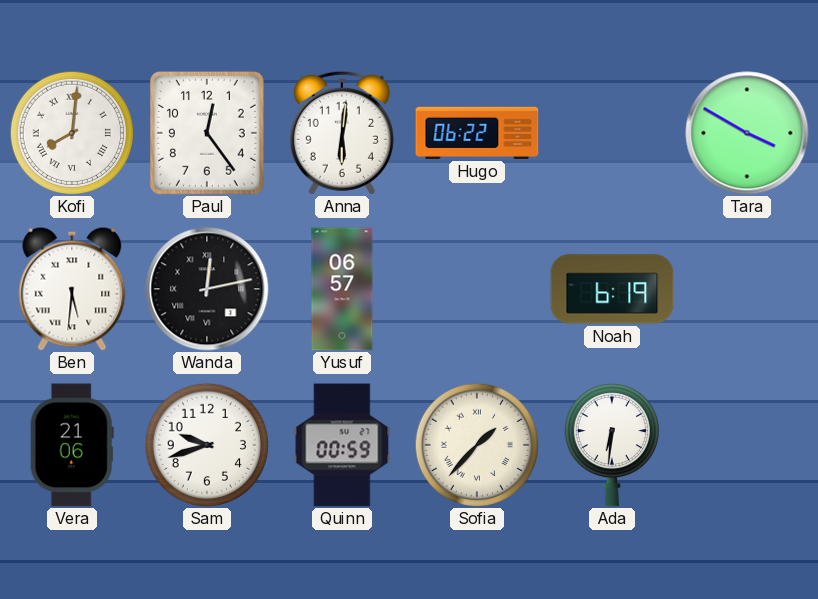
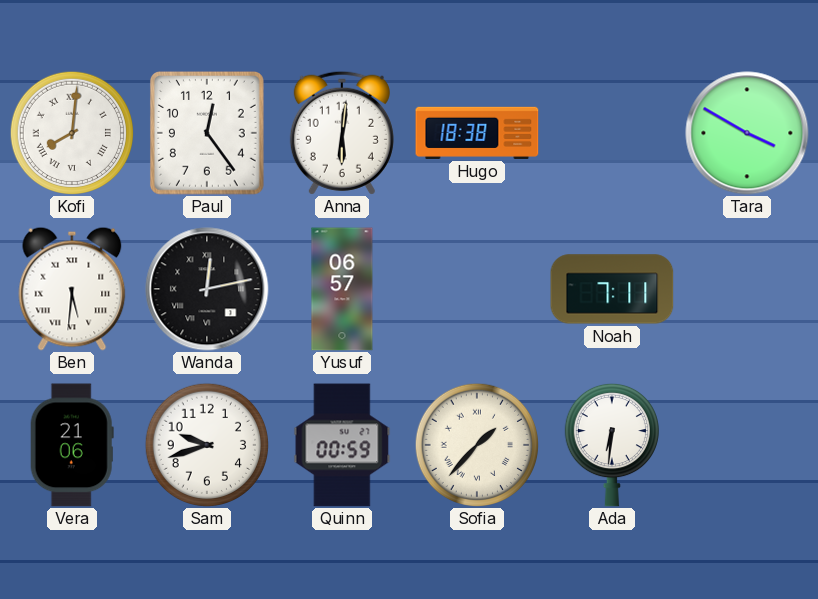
Hugo: 06:22 -> 18:38 (477, 133)
Noah: 6:19 -> 7:11 (612, 289)
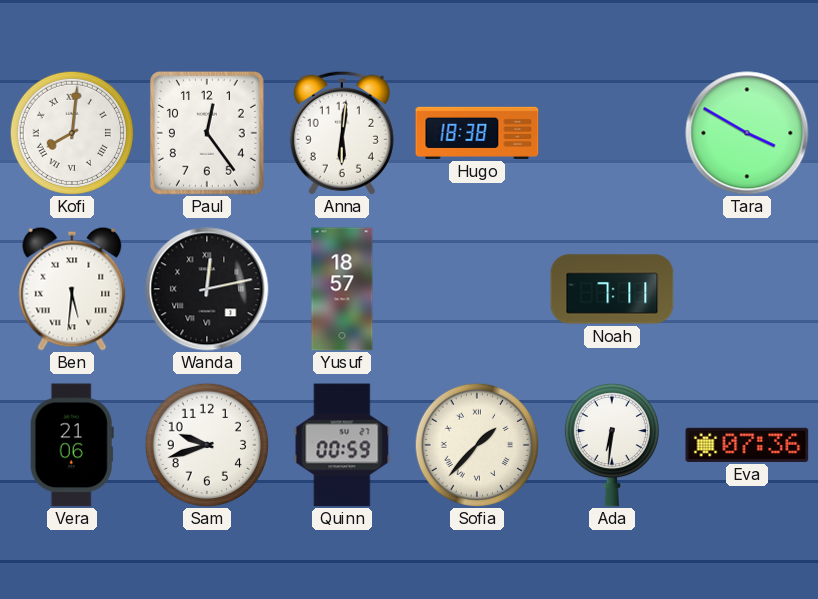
Yusuf: 06:57 -> 18:57 (342, 289)
Eva: none -> 07:36 (747, 445)
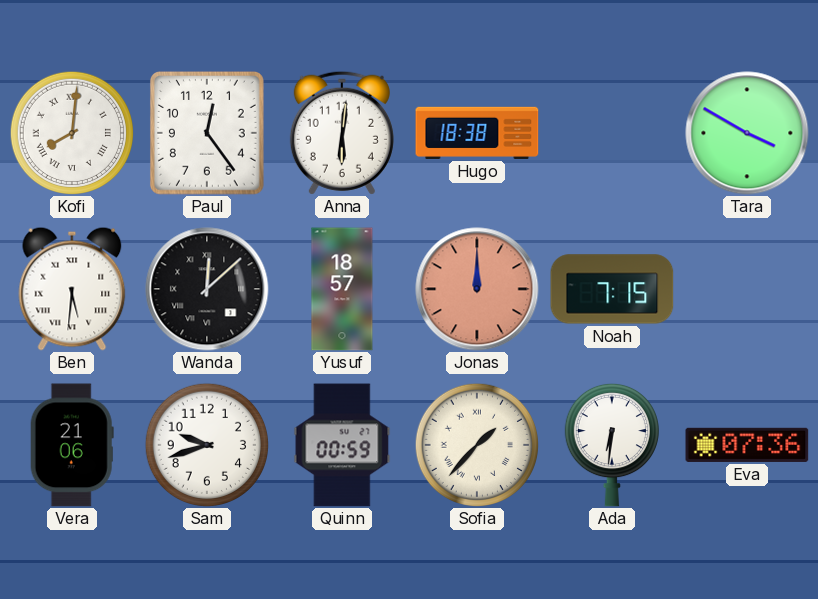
Wanda: 12:13 -> 12:08 (207, 289)
Jonas: none -> 12:00 (477, 289)
Noah: 7:11 -> 7:15 (612, 289)
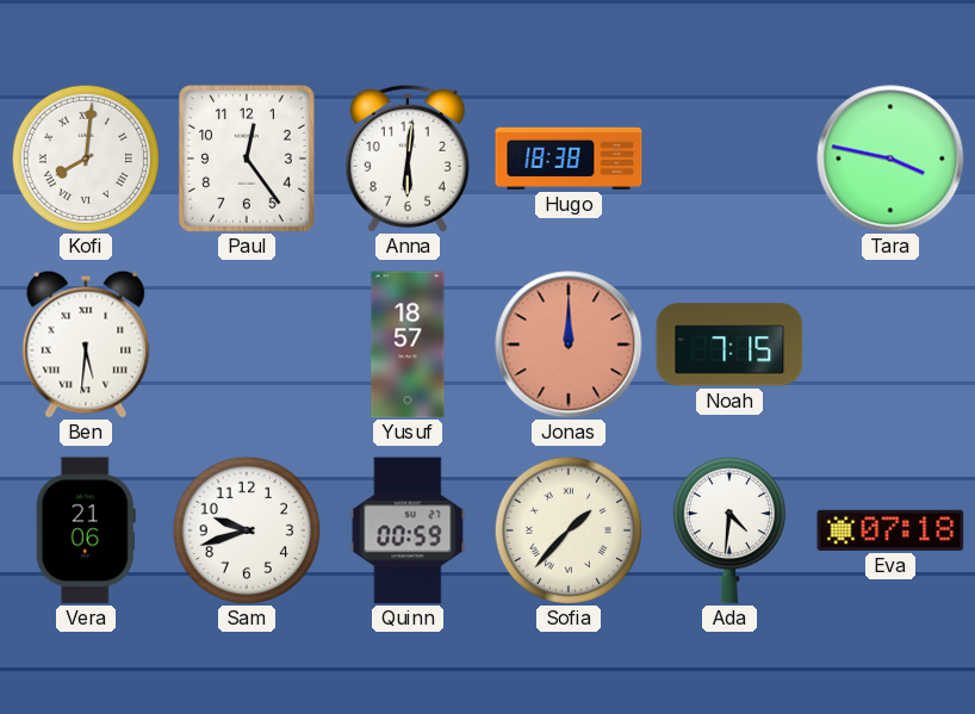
Tara: 3:50 -> 3:47 (890, 159)
Wanda: 12:08 -> none (207, 289)
Ada: 6:31 -> 4:31 (729, 530)
Eva: 07:36 -> 07:18 (890, 530)
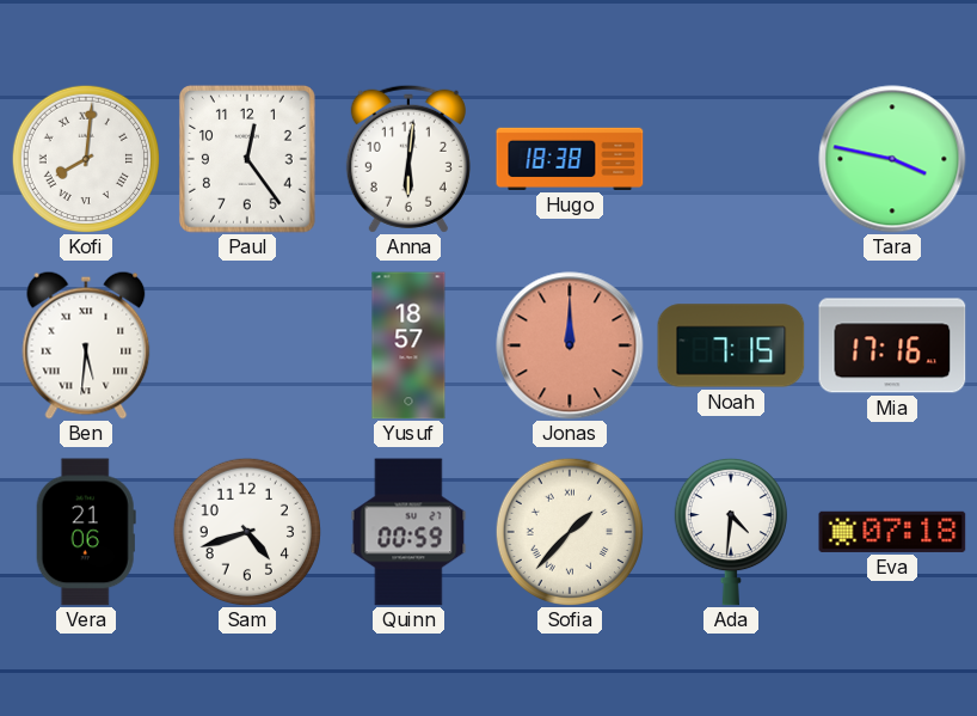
Mia: none -> 17:16 (892, 345)
Sam: 9:42 -> 4:42 (246, 531)
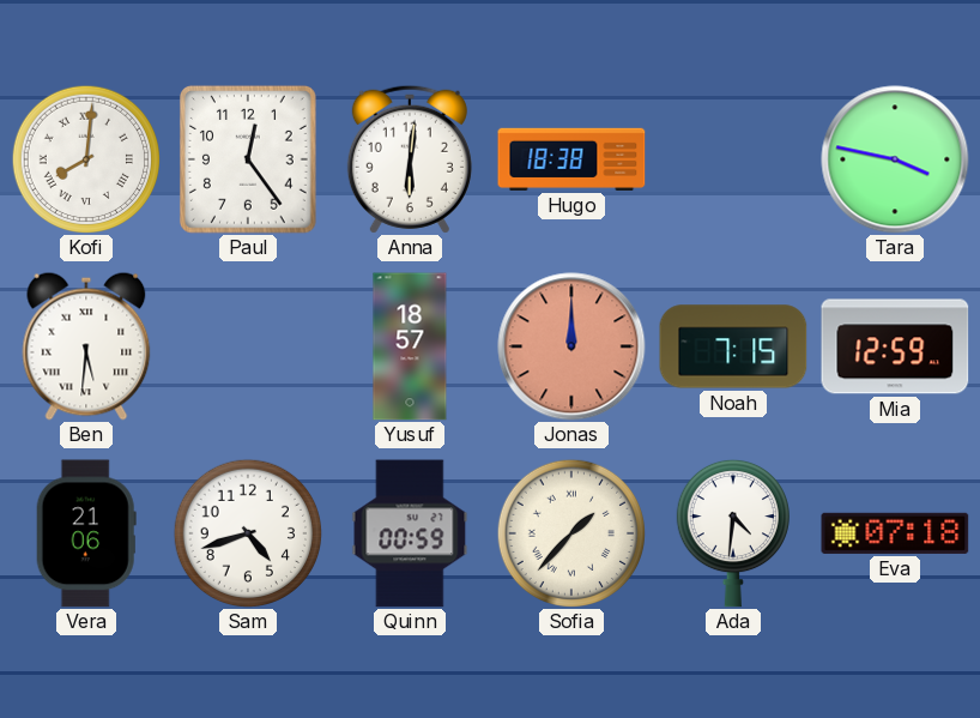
Mia: 17:16 -> 12:59 (895, 346)
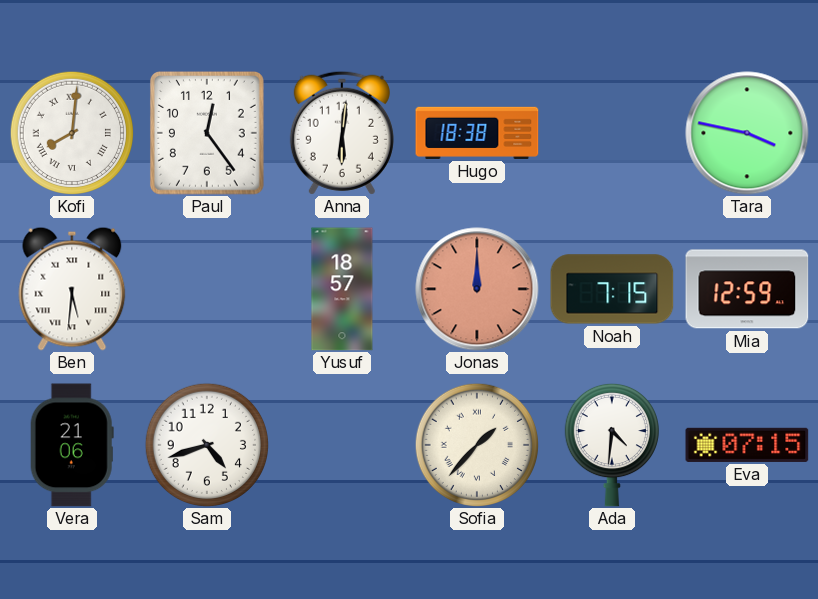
Quinn: 00:59 -> none (410, 533)
Eva: 07:18 -> 07:15 (747, 445)
